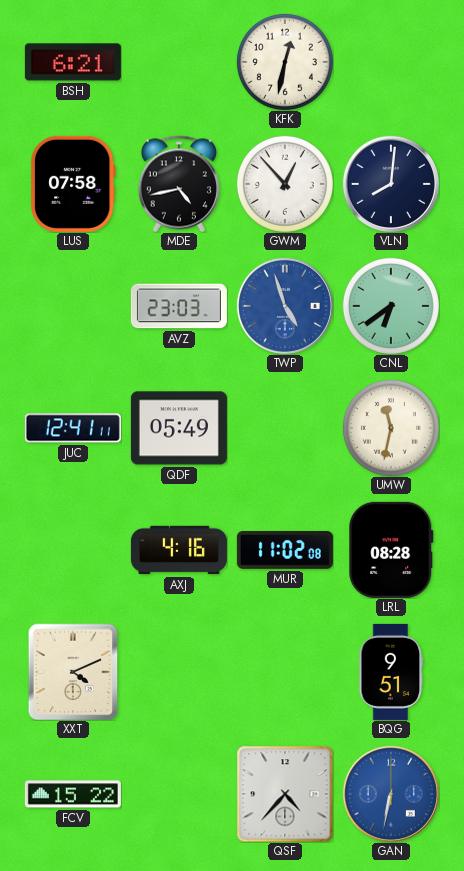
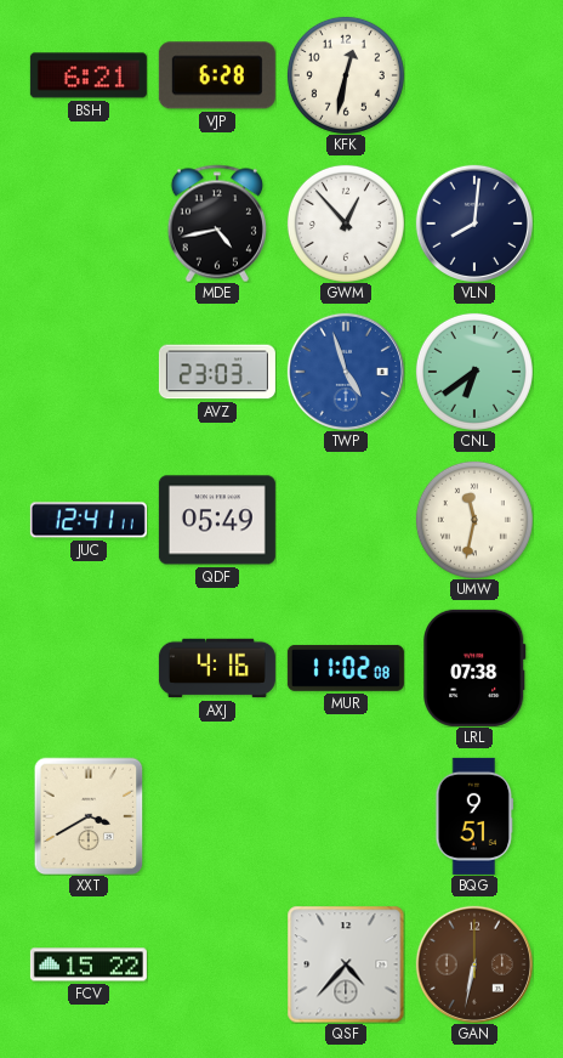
VJP: none -> 6:28 (217, 75)
LUS: 07:58 -> none (73, 184)
LRL: 08:28 -> 07:38 (474, 668)
XXT: 4:11 -> 3:40 (89, 816)
GAN dial: blue -> brown (474, 964)
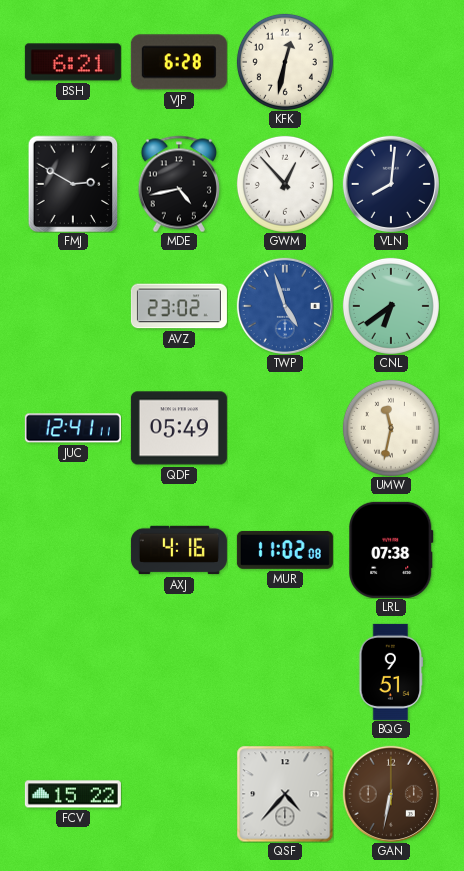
FMJ: none -> 2:50 (73, 184)
AVZ: 23:03 -> 23:02 (179, 306)
XXT: 3:40 -> none (89, 816)
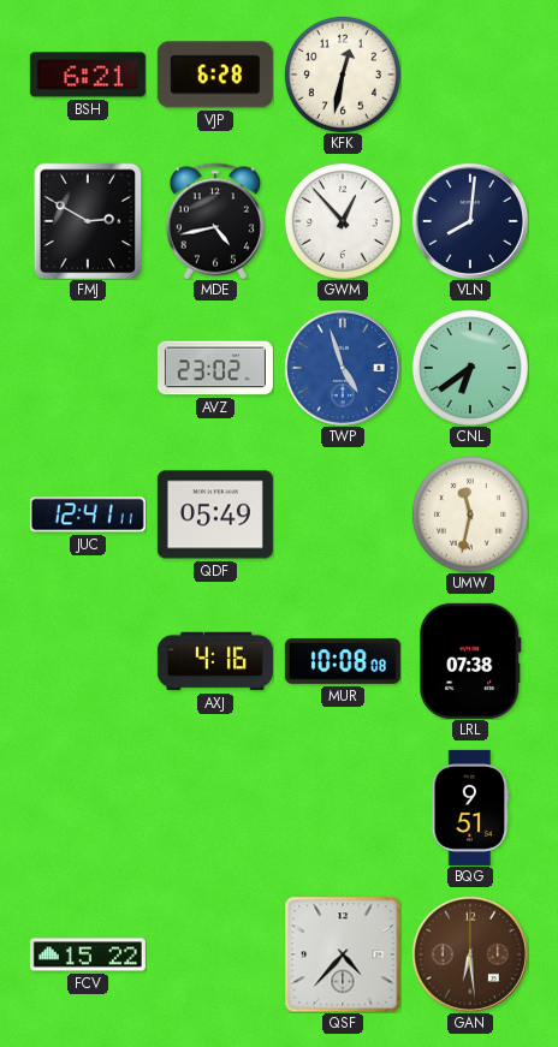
MUR: 11:02 -> 10:08 (343, 661)
GAN: 6:32 -> 6:29 (470, 954)
